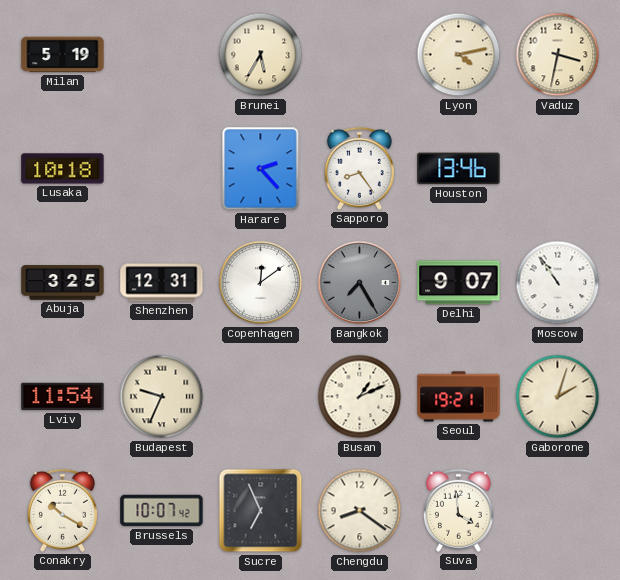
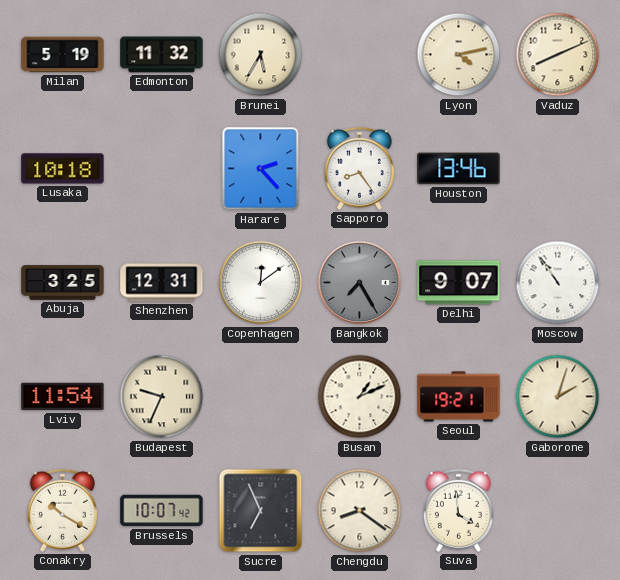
Edmonton: none -> 11:32 (162, 55)
Vaduz: 3:32 -> 8:11 (558, 55)
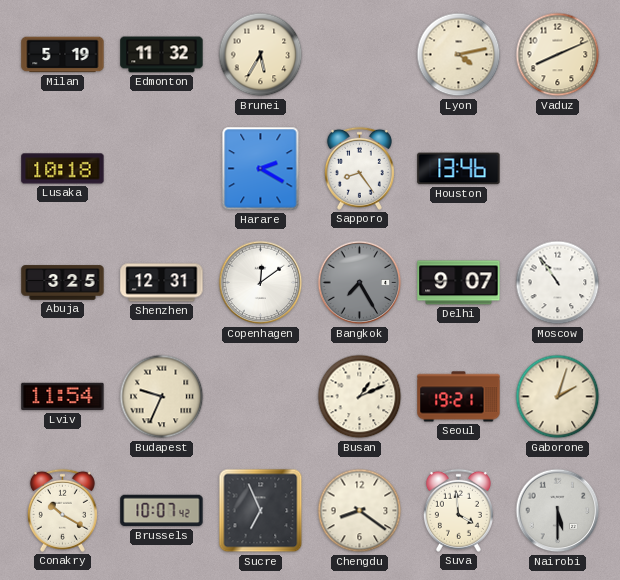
Harare: 2:23 -> 2:20 (261, 169)
Nairobi: none -> 5:30 (558, 511)
